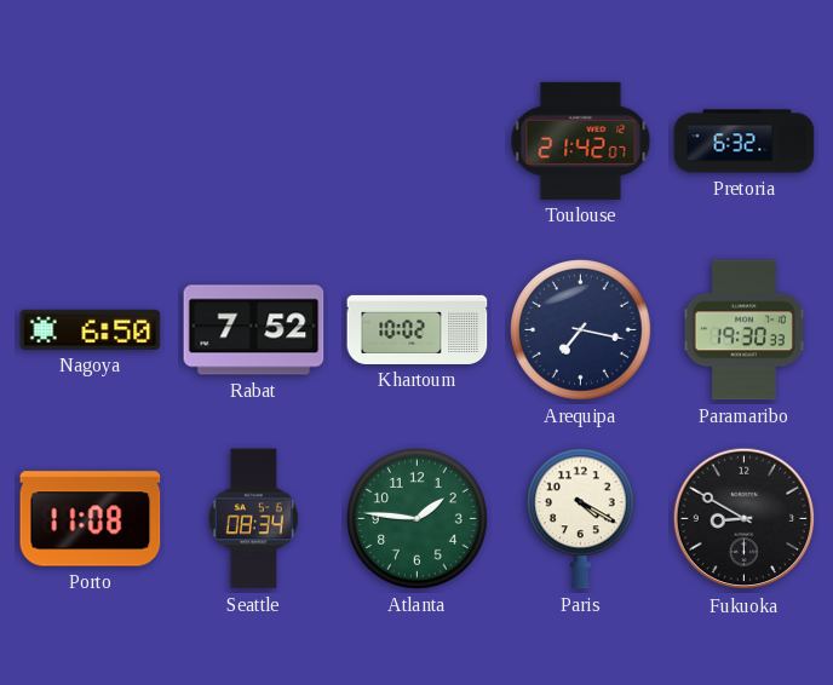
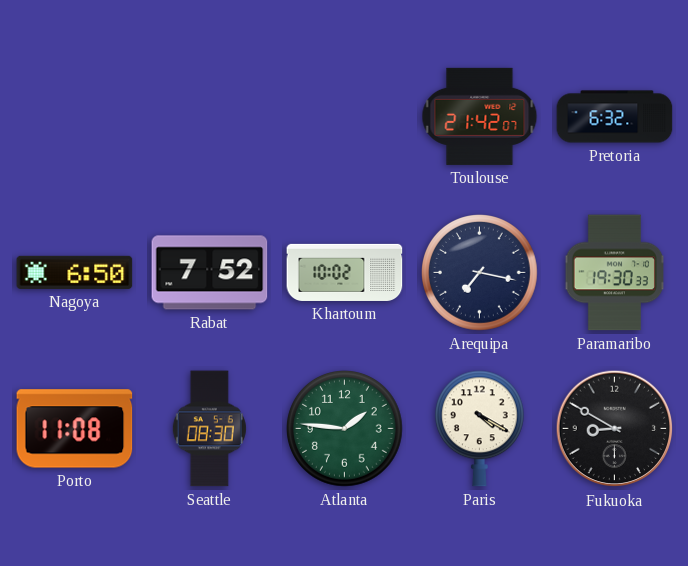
Seattle: 08:34 -> 08:30 (209, 429)
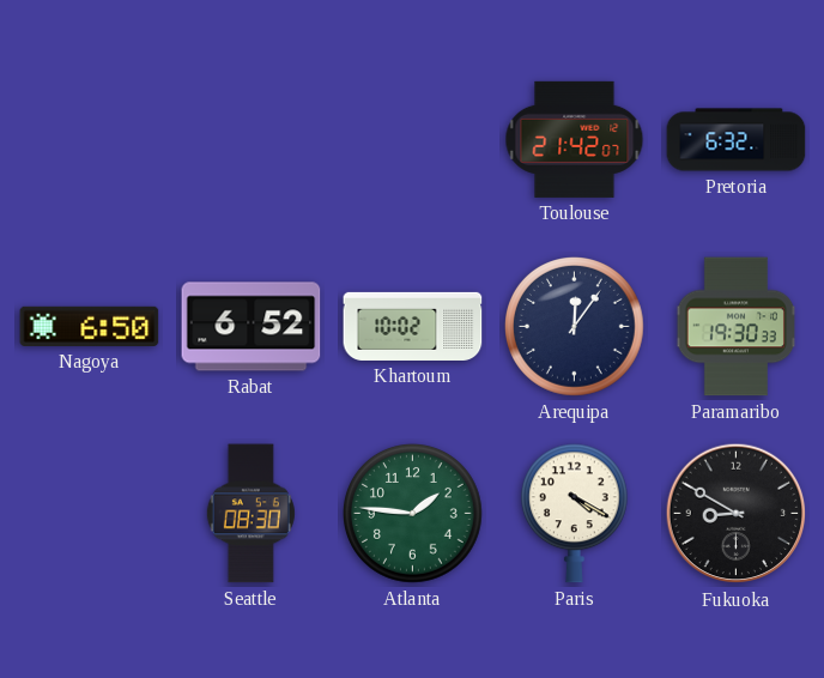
Rabat: 7:52 -> 6:52 (252, 327)
Arequipa: 7:17 -> 12:06 (575, 327)
Porto: 11:08 -> none (75, 429)
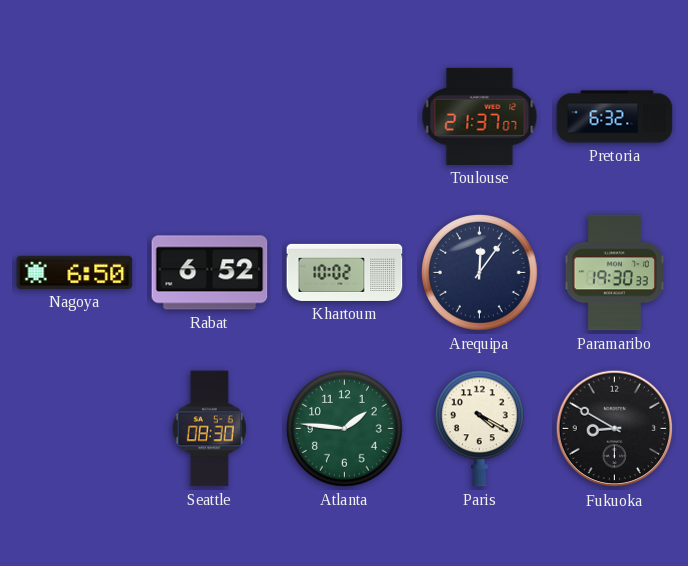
Toulouse: 21:42 -> 21:37 (480, 116)
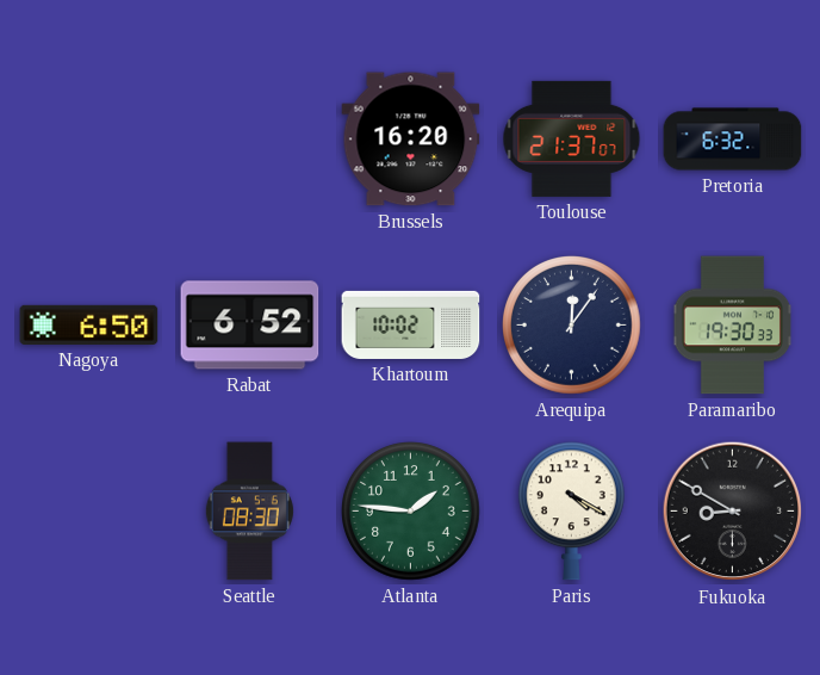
Brussels: none -> 16:20 (411, 140)
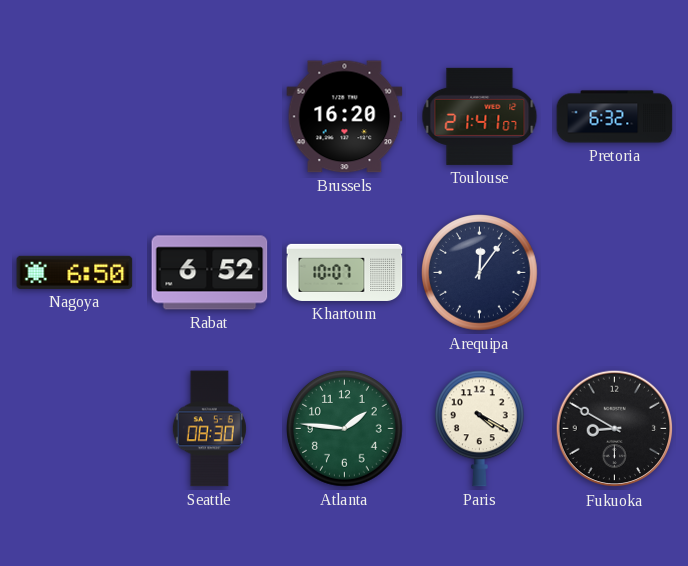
Toulouse: 21:37 -> 21:41 (480, 116)
Khartoum: 10:02 -> 10:07 (345, 272)
Paramaribo: 19:30 -> none (732, 326)
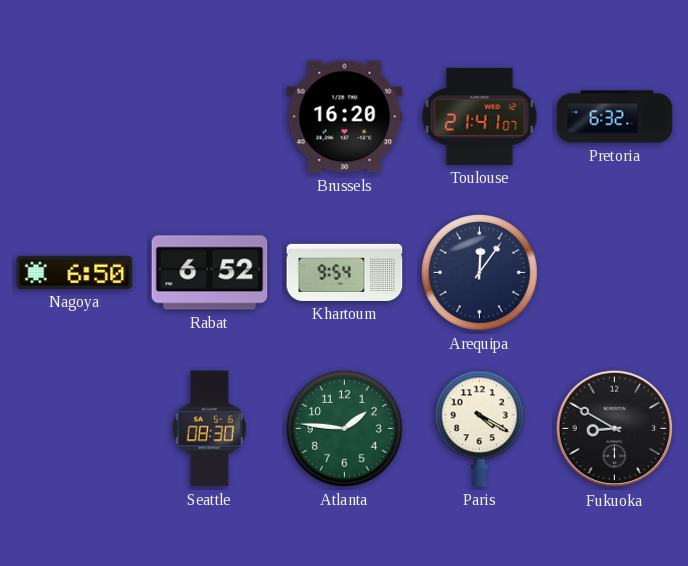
Khartoum: 10:07 -> 9:54 (345, 272)
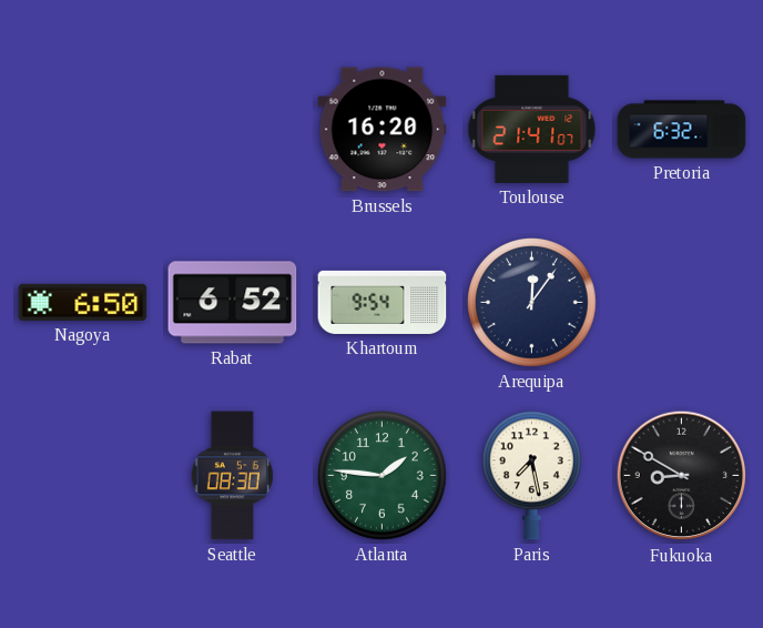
Paris: 4:20 -> 7:28 (531, 476)
